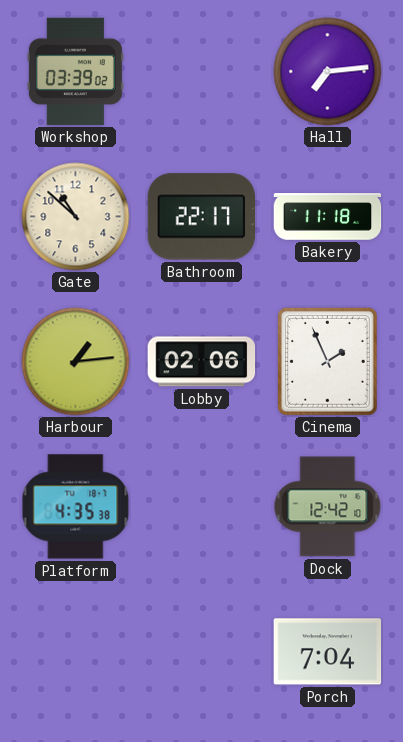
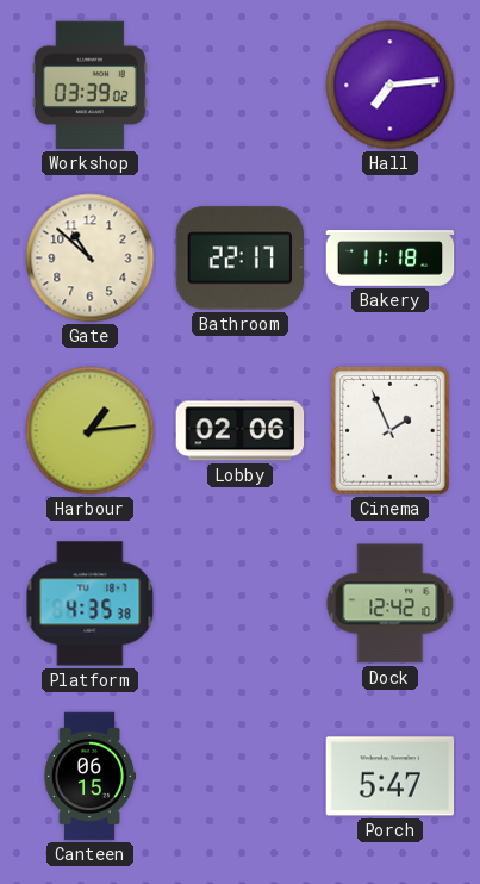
Canteen: none -> 06:15 (88, 777)
Porch: 7:04 -> 5:47 (391, 777)
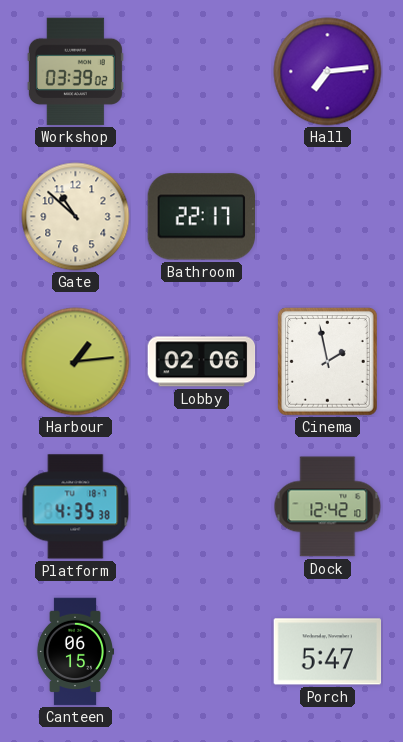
Bakery: 11:18 -> none (391, 259)
Cinema: 1:56 -> 1:58 (327, 361)
